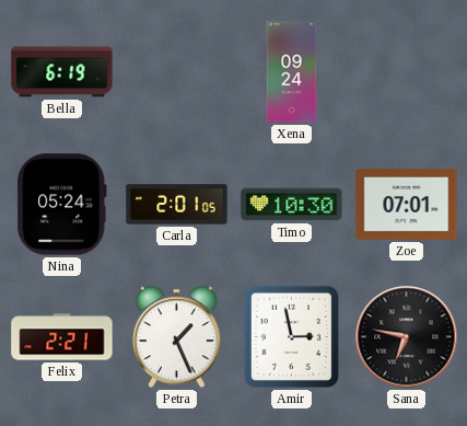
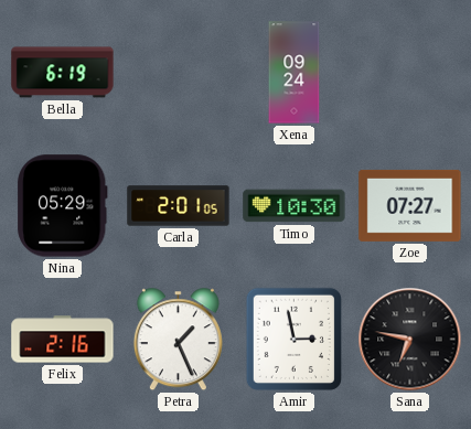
Nina: 05:24 -> 05:29 (63, 206)
Zoe: 07:01 -> 07:27 (410, 205)
Felix: 2:21 -> 2:16 (63, 340)
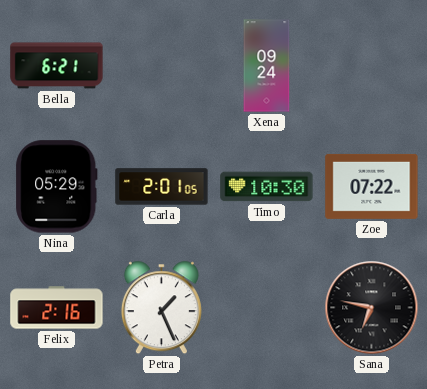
Bella: 6:19 -> 6:21 (57, 66)
Zoe: 07:27 -> 07:22 (372, 186)
Amir: 2:58 -> none (293, 339)
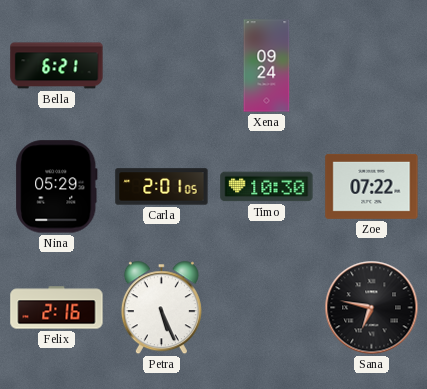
Petra: 1:26 -> 5:26 (161, 308)
